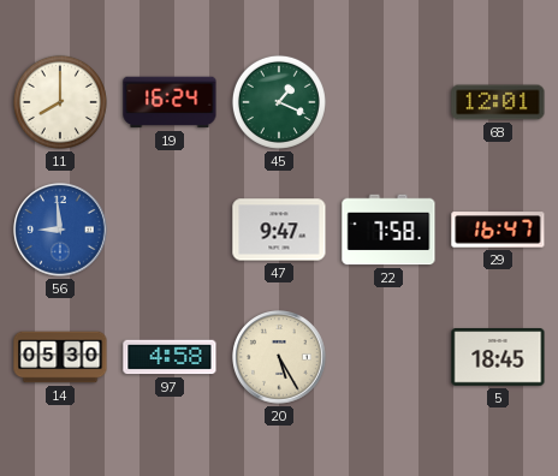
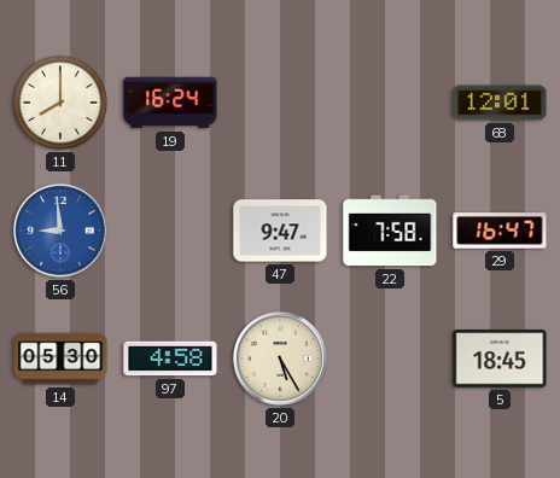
45: 1:19 -> none (279, 102)
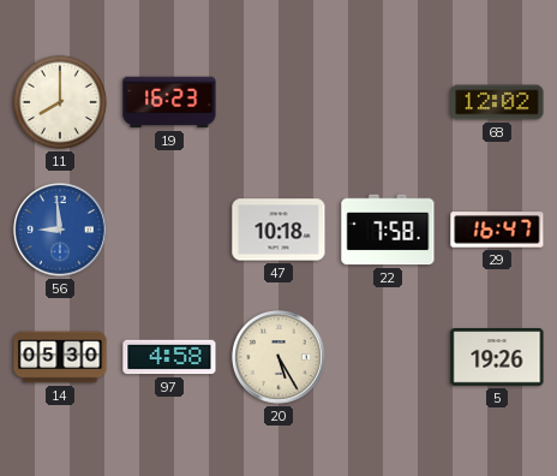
19: 16:24 -> 16:23 (169, 102)
68: 12:01 -> 12:02 (497, 102)
47: 9:47 -> 10:18 (278, 230)
5: 18:45 -> 19:26 (497, 357)
